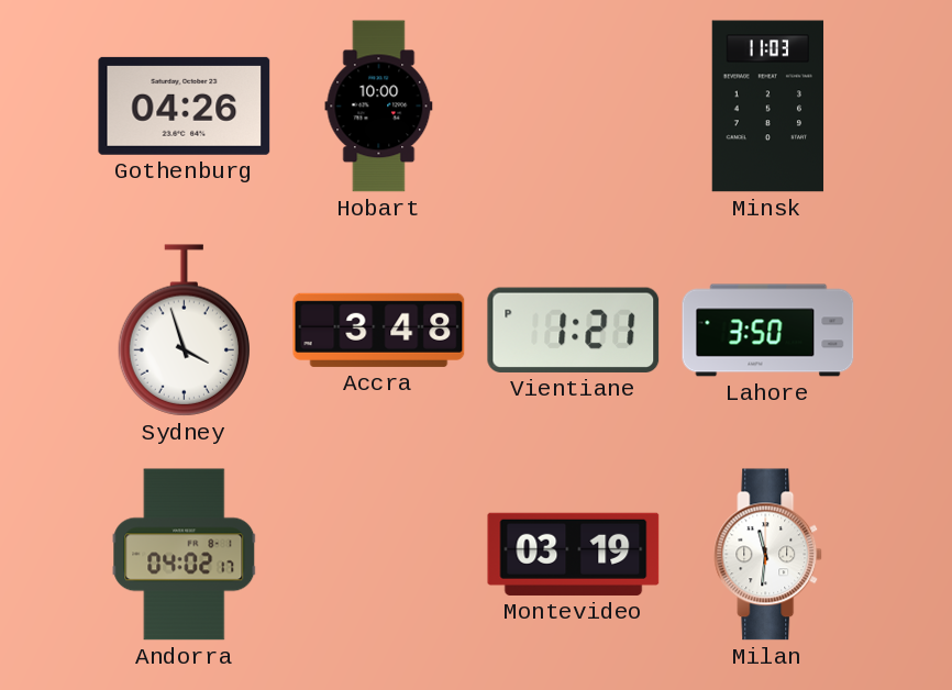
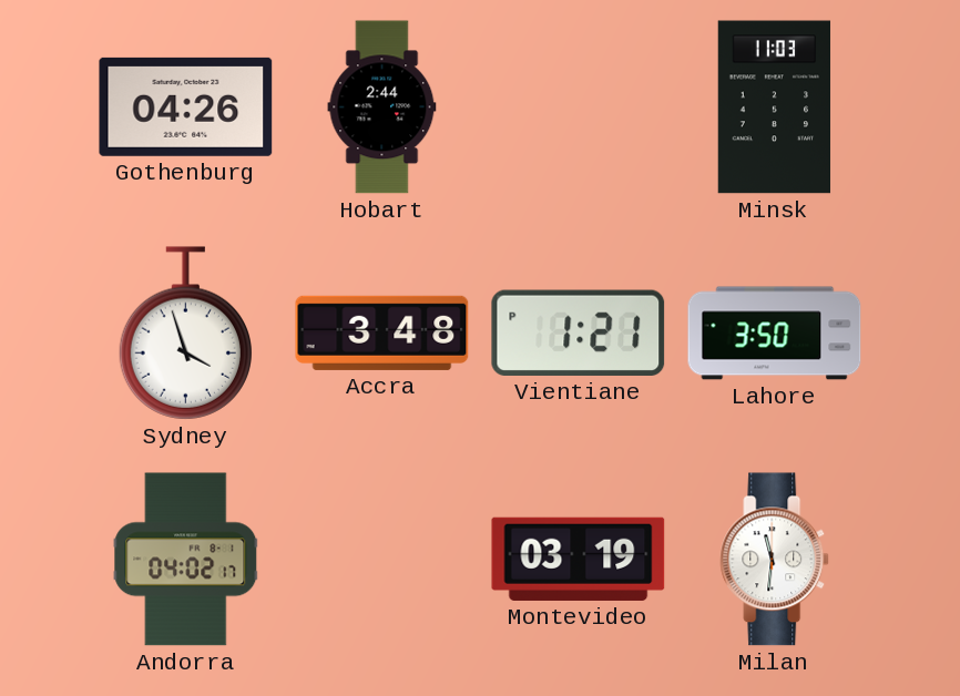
Hobart: 10:00 -> 2:44 (382, 108)
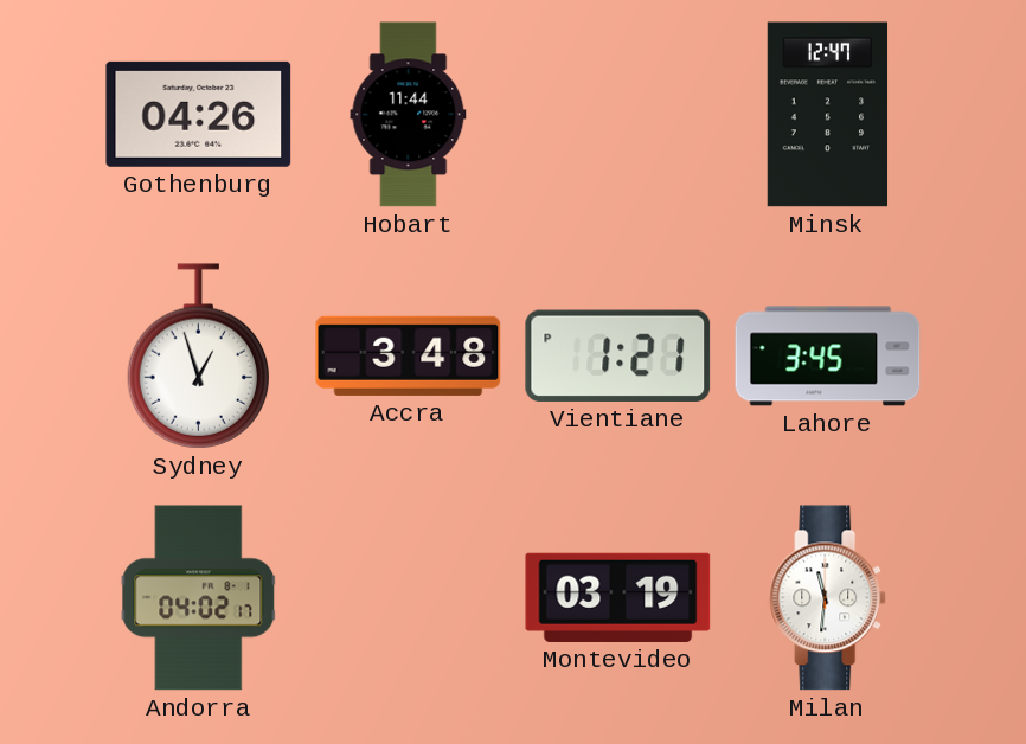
Hobart: 2:44 -> 11:44 (409, 115)
Minsk: 11:03 -> 12:47 (828, 115)
Sydney: 3:57 -> 12:57 (198, 357)
Lahore: 3:50 -> 3:45 (828, 357)
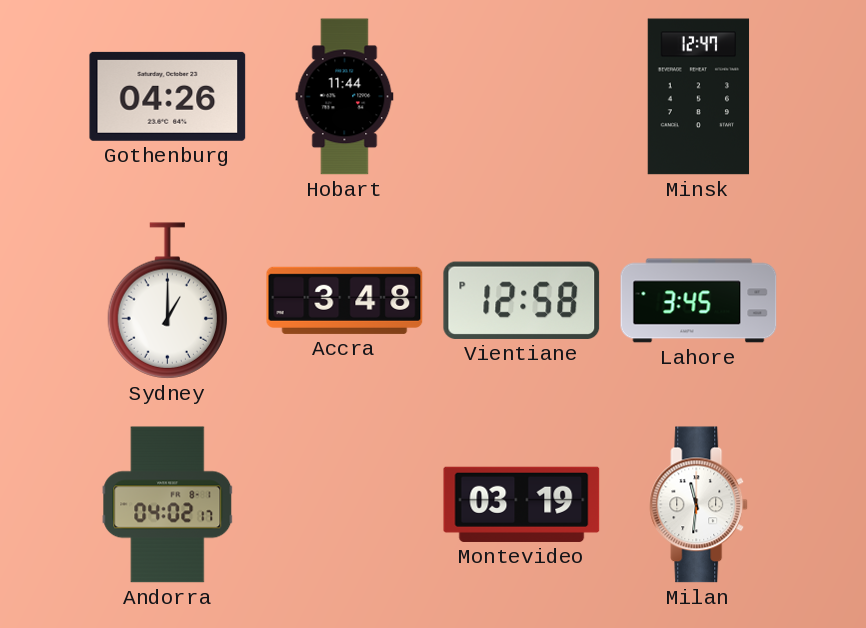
Sydney: 12:57 -> 1:00 (167, 301)
Vientiane: 1:21 -> 12:58 (522, 300)
